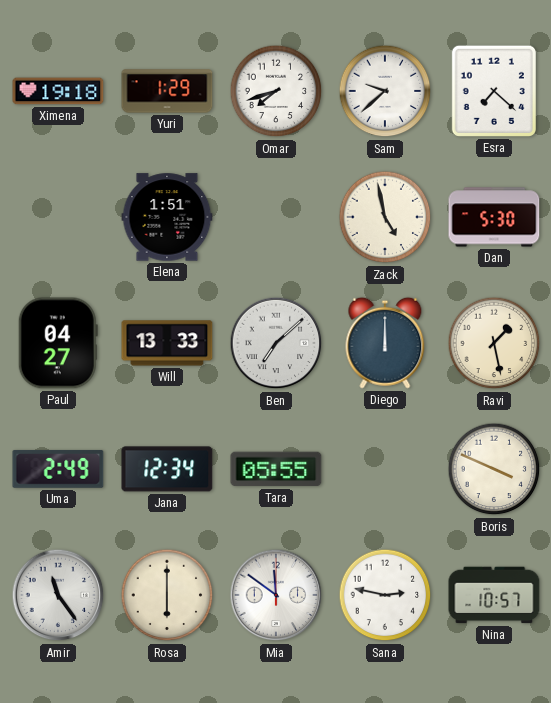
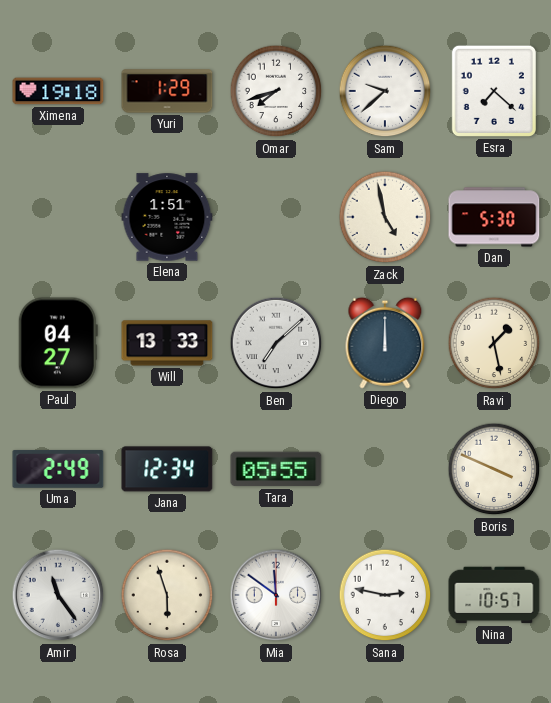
Rosa: 6:00 -> 5:57 (167, 595)
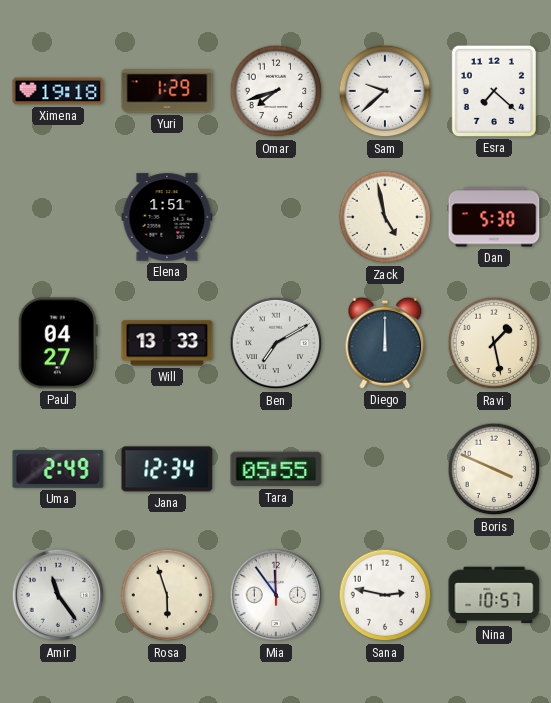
Ben: 7:08 -> 7:10 (276, 343)
Mia: 11:51 -> 11:54 (276, 595)
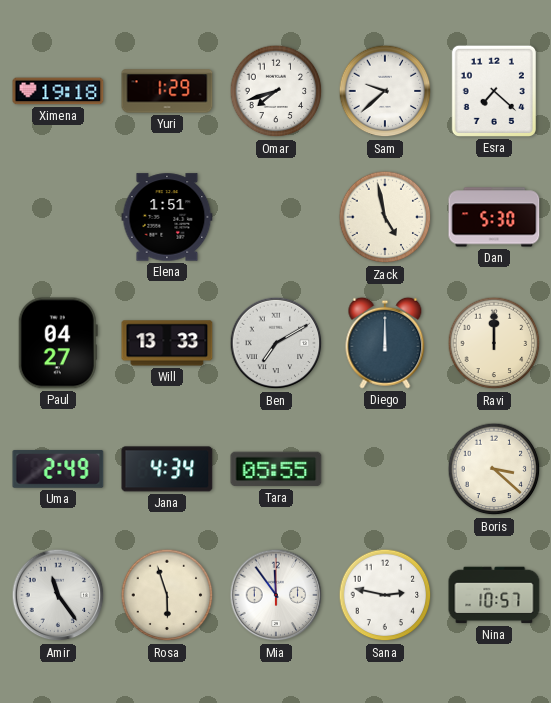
Ravi: 1:28 -> 12:00 (494, 343)
Jana: 12:34 -> 4:34 (167, 469)
Boris: 3:49 -> 3:22 (494, 469)
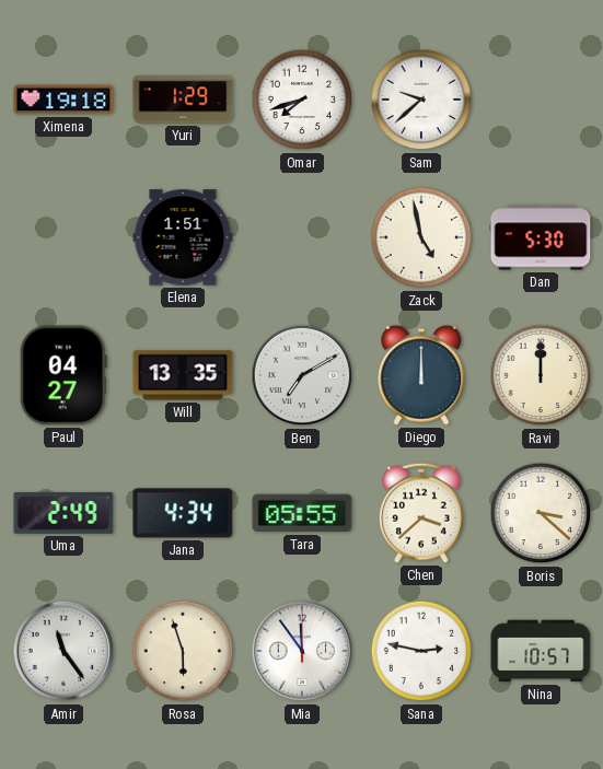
Esra: 7:22 -> none (494, 91)
Will: 13:33 -> 13:35 (183, 375)
Chen: none -> 3:38 (421, 513)
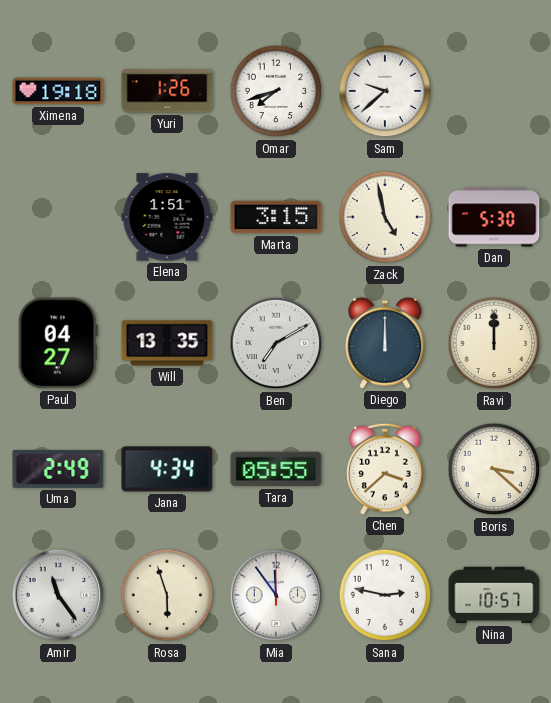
Yuri: 1:29 -> 1:26 (167, 91)
Marta: none -> 3:15 (276, 217)
